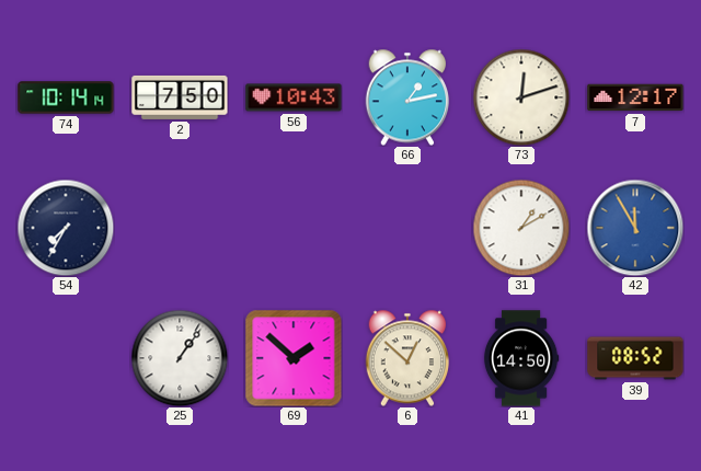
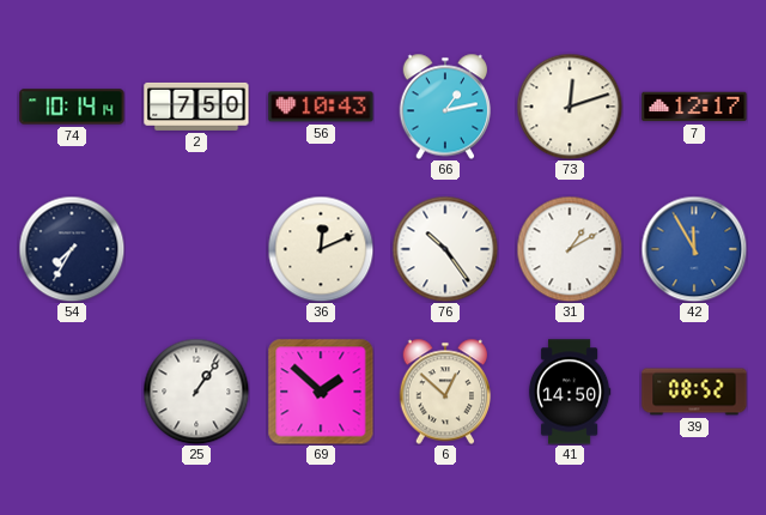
36: none -> 12:11 (321, 249)
76: none -> 10:24 (445, 249)
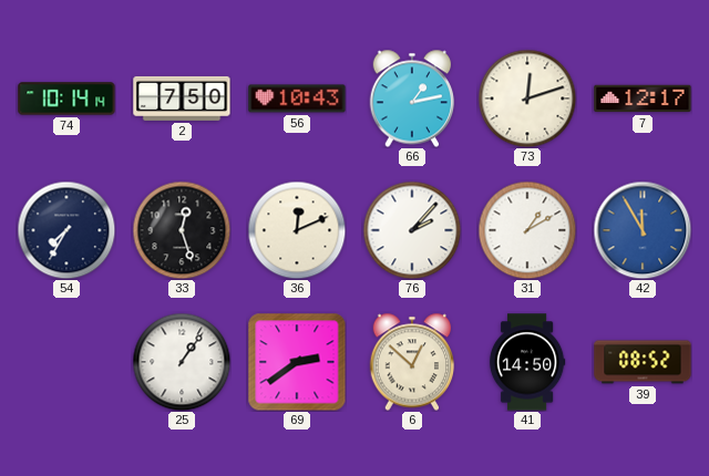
33: none -> 12:27 (182, 230)
76: 10:24 -> 2:07 (412, 230)
69: 1:52 -> 2:39 (297, 362)
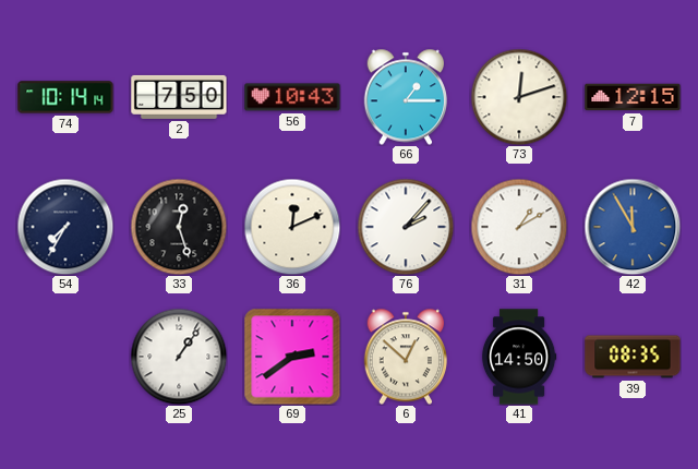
66: 1:13 -> 1:15 (406, 97)
7: 12:17 -> 12:15 (633, 97)
39: 08:52 -> 08:35 (633, 357)
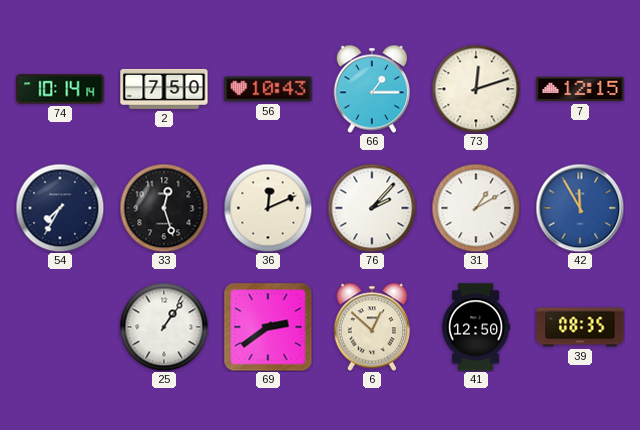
41: 14:50 -> 12:50 (476, 327)
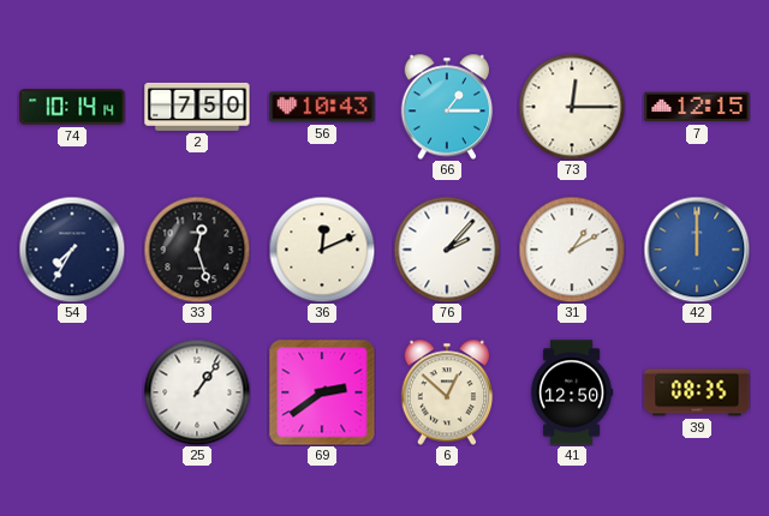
73: 12:12 -> 12:15 (572, 107)
42: 11:55 -> 12:00 (697, 250)
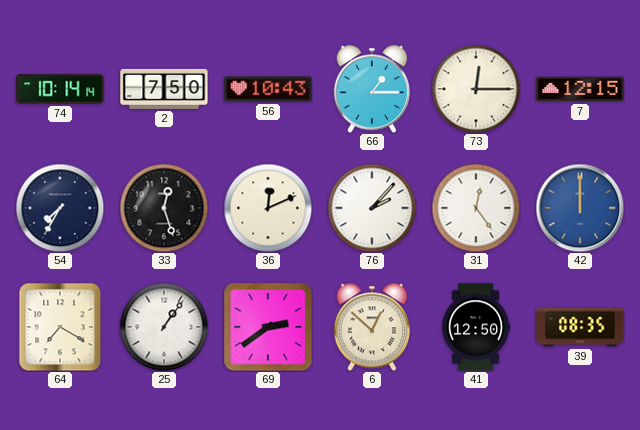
31: 1:10 -> 12:24 (476, 208)
64: none -> 7:20 (60, 327)
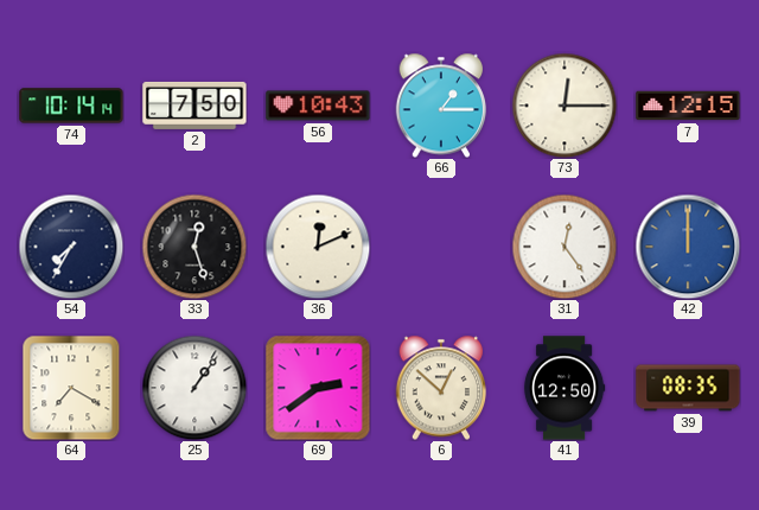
76: 2:07 -> none (372, 208)
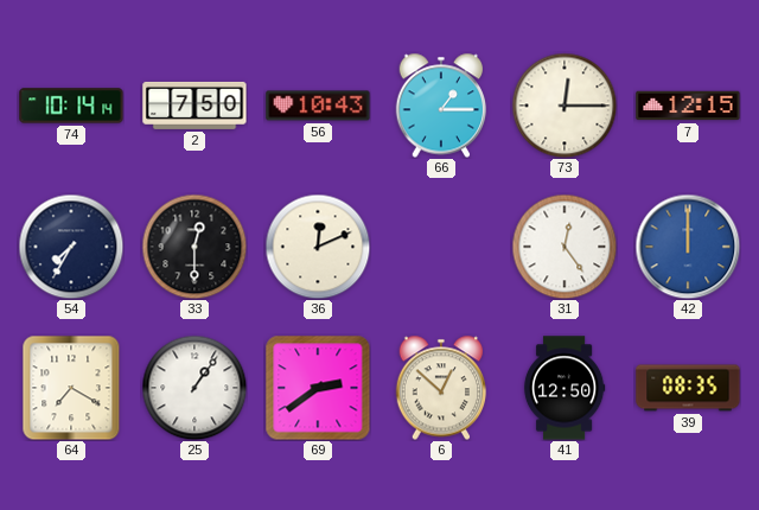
33: 12:27 -> 12:30 (194, 247)
